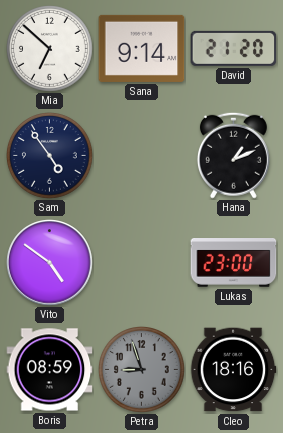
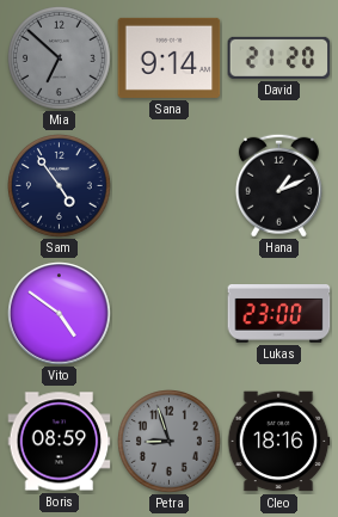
Mia dial: white -> grey (60, 59)
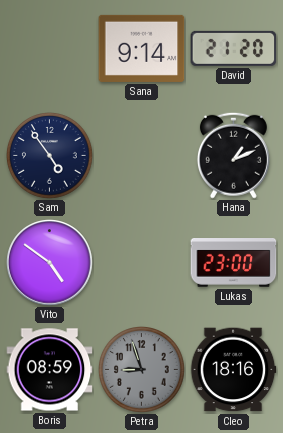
Mia: 6:52 -> none (60, 59)
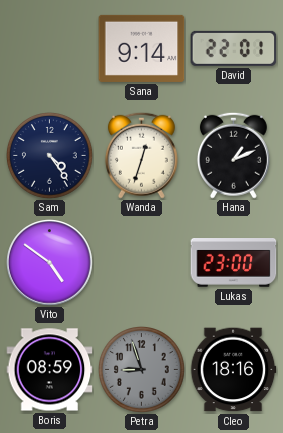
David: 21:20 -> 22:01 (234, 48)
Sam: 4:54 -> 4:24 (50, 156)
Wanda: none -> 12:33 (141, 155)
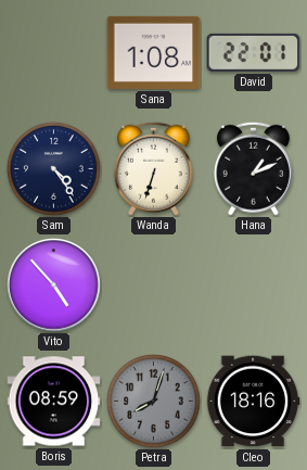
Sana: 9:14 -> 1:08 (154, 52)
Wanda: 12:33 -> 6:33 (153, 168)
Vito: 4:51 -> 4:53 (54, 285)
Lukas: 23:00 -> none (234, 263)
Petra: 8:57 -> 8:03 (154, 402)
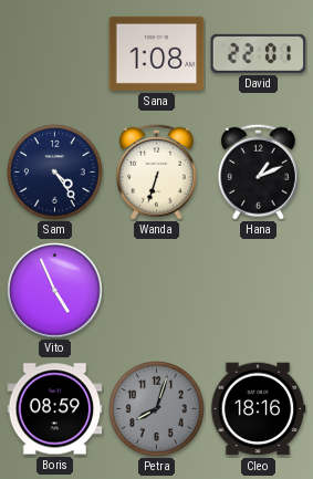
Vito: 4:53 -> 4:56 (55, 291)
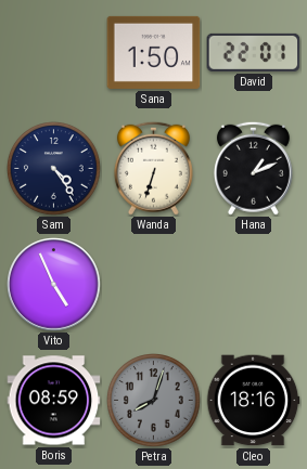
Sana: 1:08 -> 1:50 (154, 52)
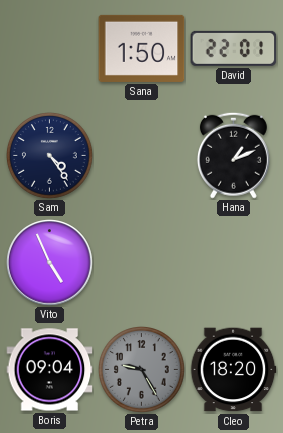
Wanda: 6:33 -> none (153, 168)
Boris: 08:59 -> 09:04 (50, 370)
Petra: 8:03 -> 9:25 (142, 370)
Cleo: 18:16 -> 18:20 (233, 370)
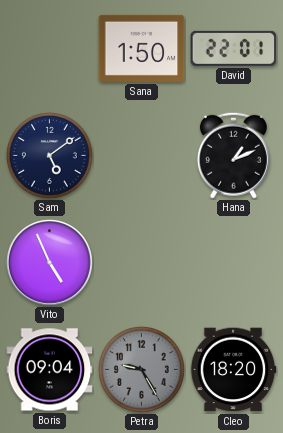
Sam: 4:24 -> 5:09 (50, 156)
